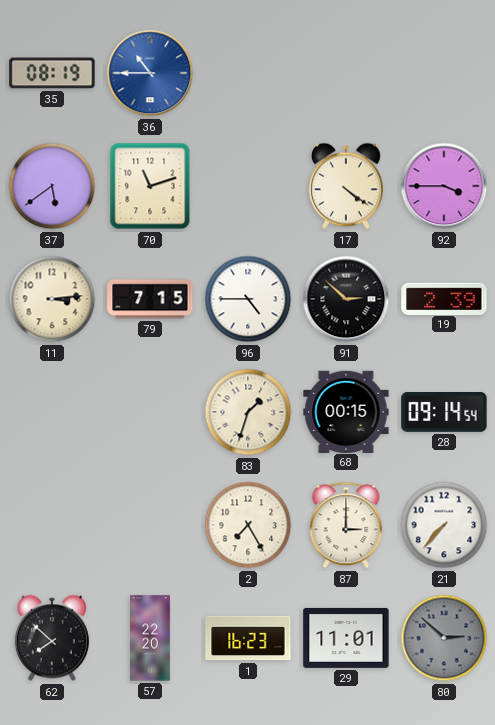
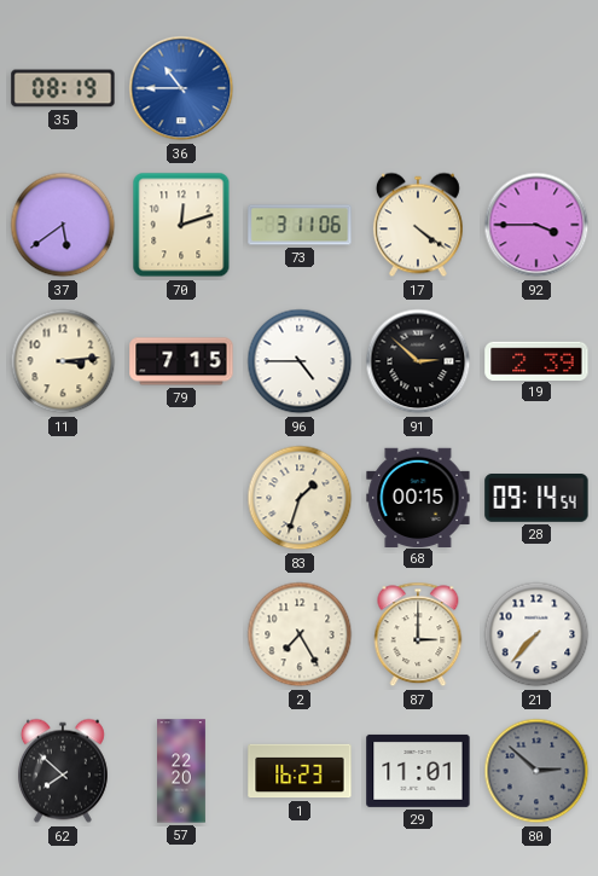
70: 11:12 -> 12:12 (181, 225)
73: none -> 3:11 (300, 225)
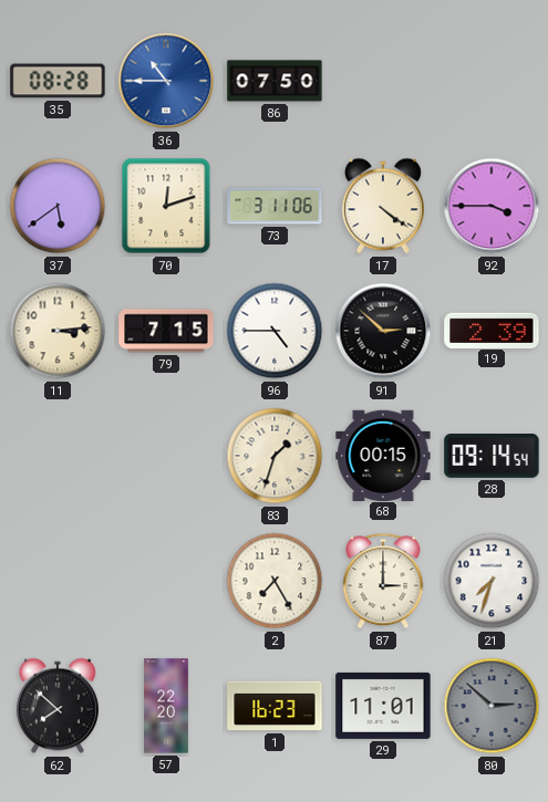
35: 08:19 -> 08:28 (58, 81)
86: none -> 07:50 (275, 81)
21: 7:37 -> 7:33 (492, 581)
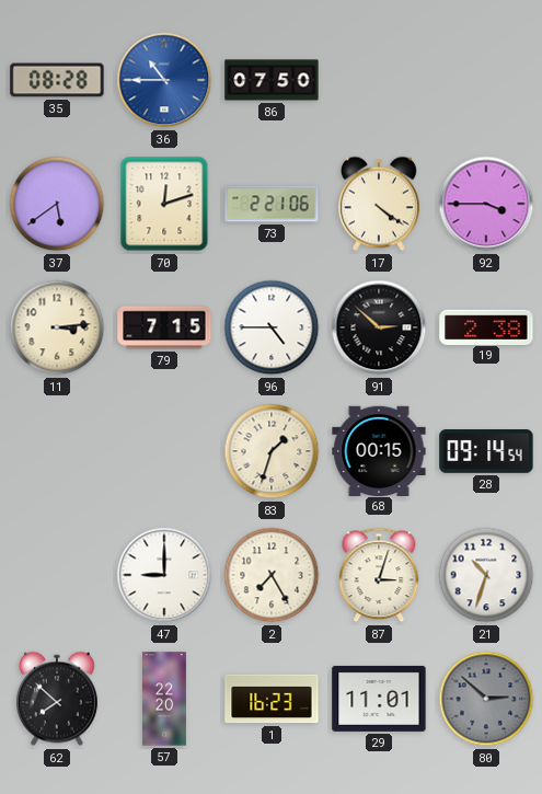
73: 3:11 -> 2:21 (272, 204)
19: 2:39 -> 2:38 (486, 326)
47: none -> 9:00 (164, 575)
87: 3:00 -> 3:03 (379, 575)
21: 7:33 -> 10:33 (486, 575)
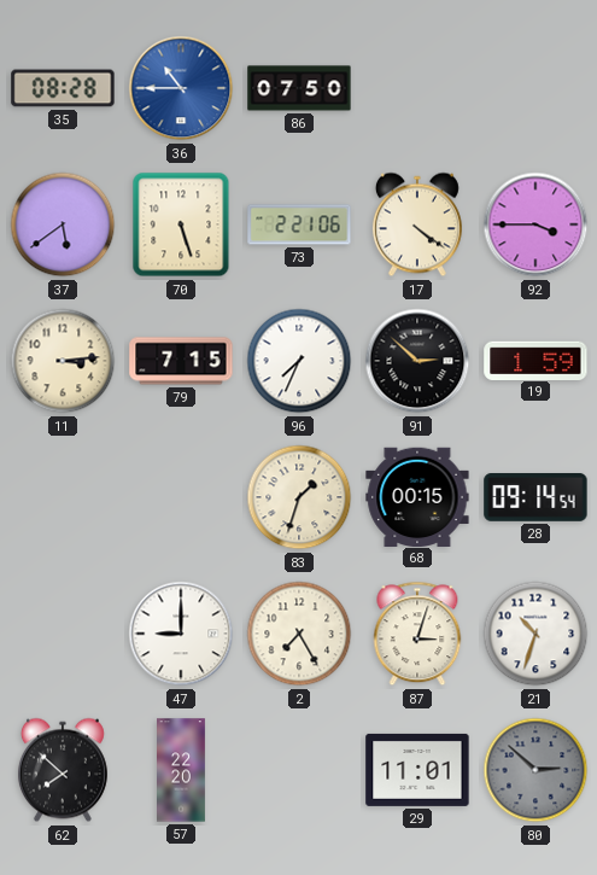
70: 12:12 -> 5:27 (181, 224)
96: 4:45 -> 7:34 (299, 361)
19: 2:38 -> 1:59 (535, 360)
1: 16:23 -> none (272, 699)
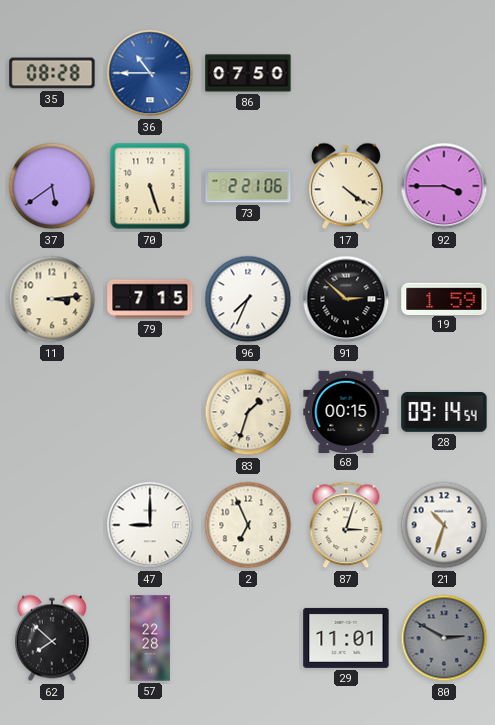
2: 7:25 -> 6:56 (248, 525)
57: 22:20 -> 22:28 (151, 638)
80: 2:52 -> 2:50 (444, 638)
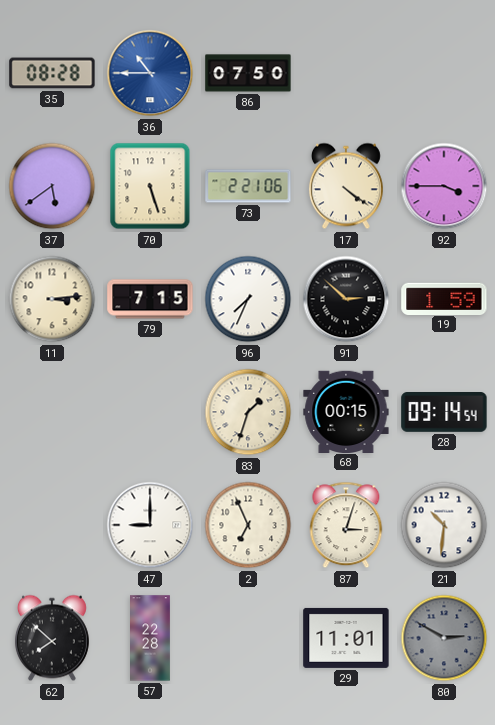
21: 10:33 -> 10:31 (444, 525)
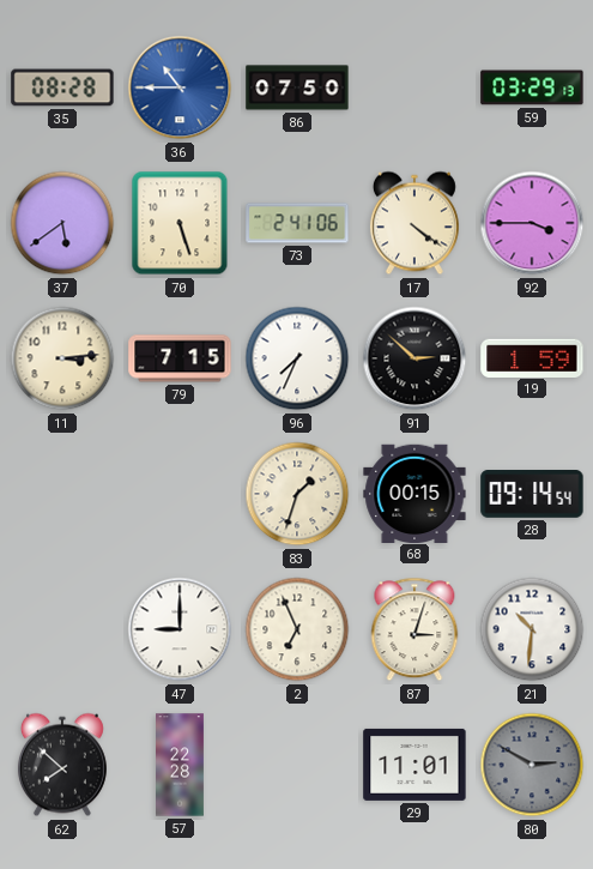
59: none -> 03:29 (532, 87)
73: 2:21 -> 2:41 (297, 223)
